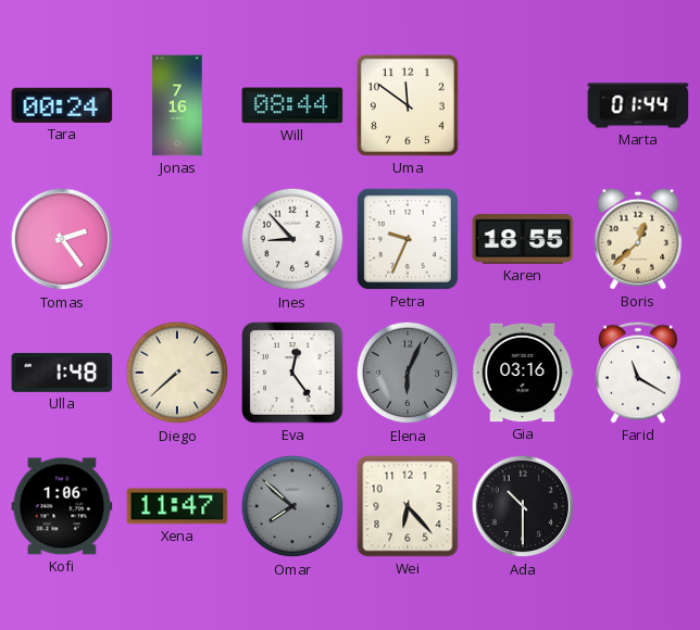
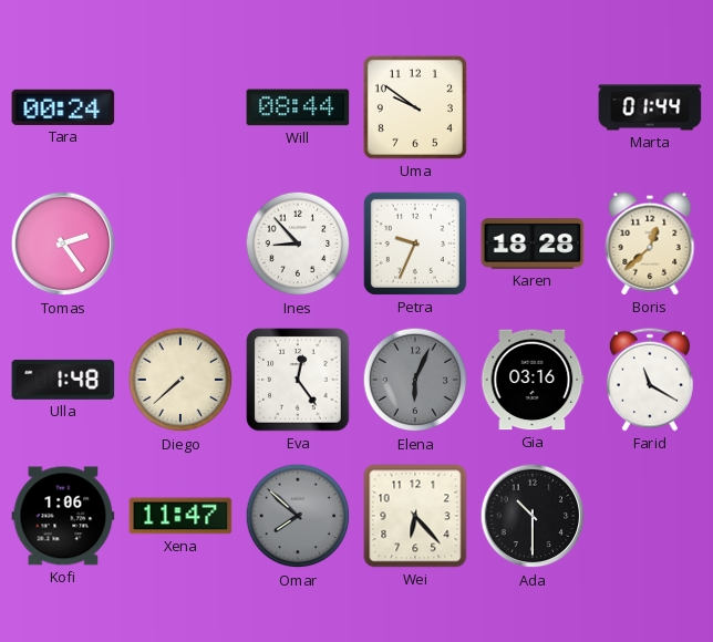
Jonas: 7:16 -> none (177, 105)
Uma: 11:51 -> 9:51 (415, 107)
Karen: 18:55 -> 18:28 (533, 244)
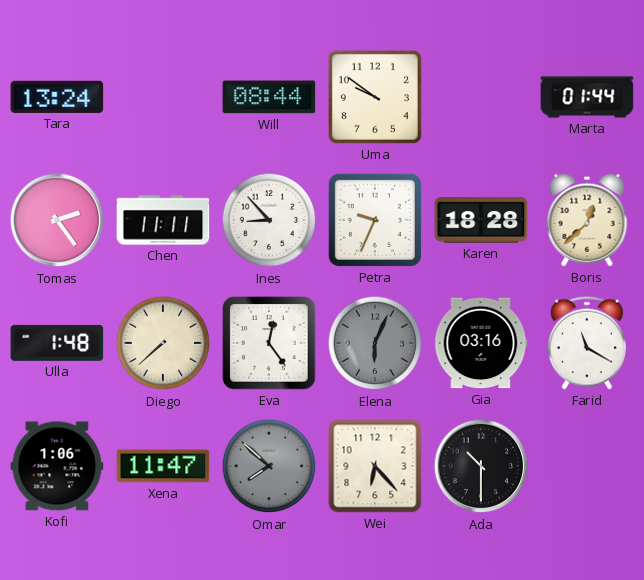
Tara: 00:24 -> 13:24 (57, 97)
Chen: none -> 11:11 (163, 220)
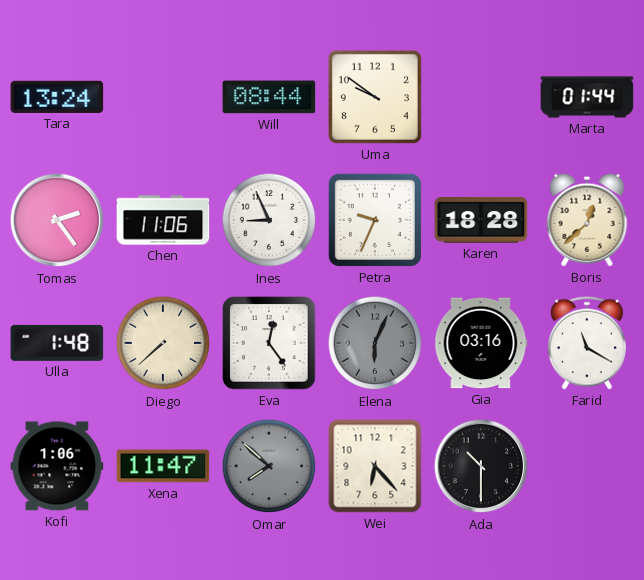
Chen: 11:11 -> 11:06 (163, 220)
Ines: 8:53 -> 8:56 (269, 220)
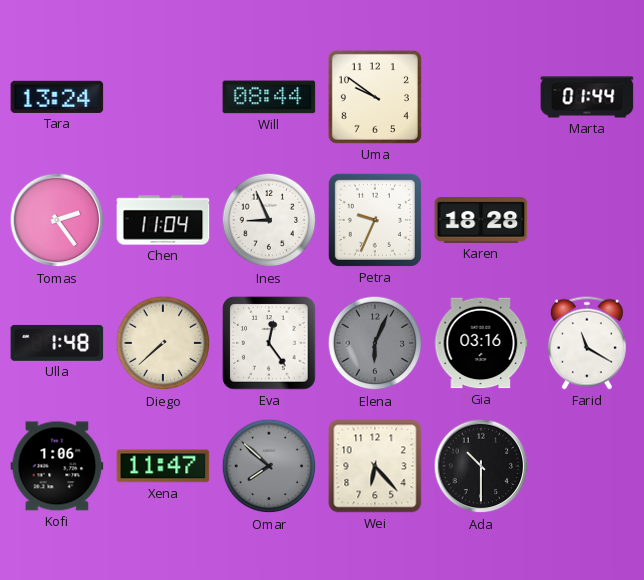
Chen: 11:06 -> 11:04 (163, 220)
Boris: 12:38 -> none (587, 220)
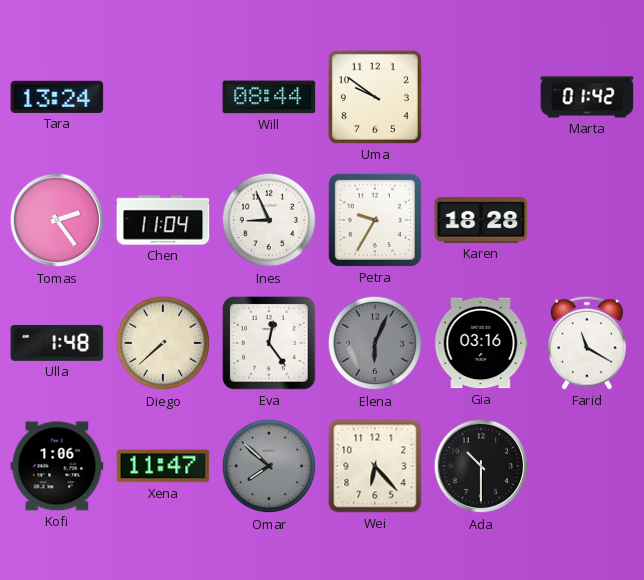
Marta: 01:44 -> 01:42 (587, 97)
Petra: 9:34 -> 9:35 (375, 220)
